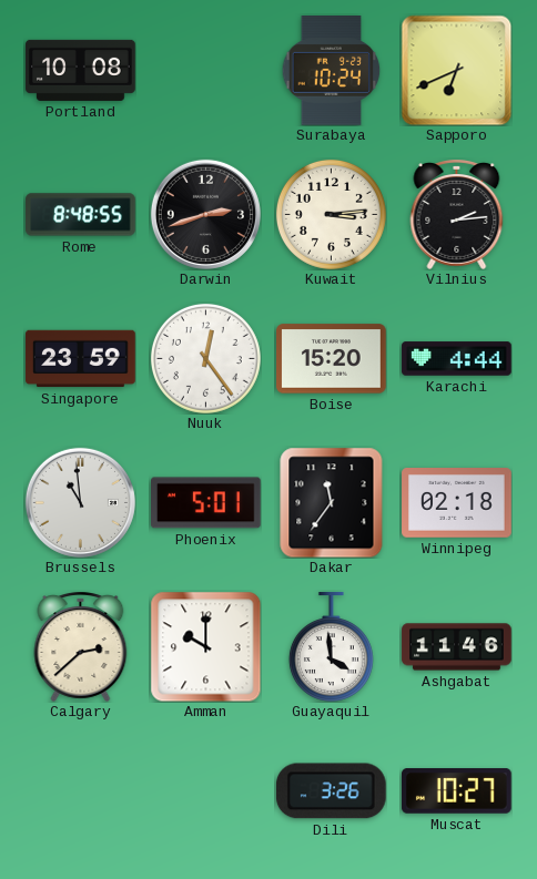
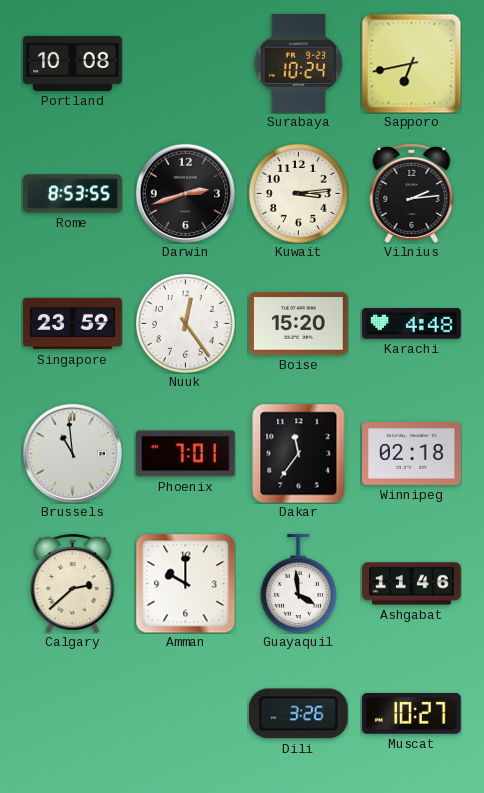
Sapporo: 6:41 -> 6:43 (411, 63)
Rome: 8:48 -> 8:53 (73, 194)
Karachi: 4:44 -> 4:48 (412, 324)
Phoenix: 5:01 -> 7:01 (186, 454)
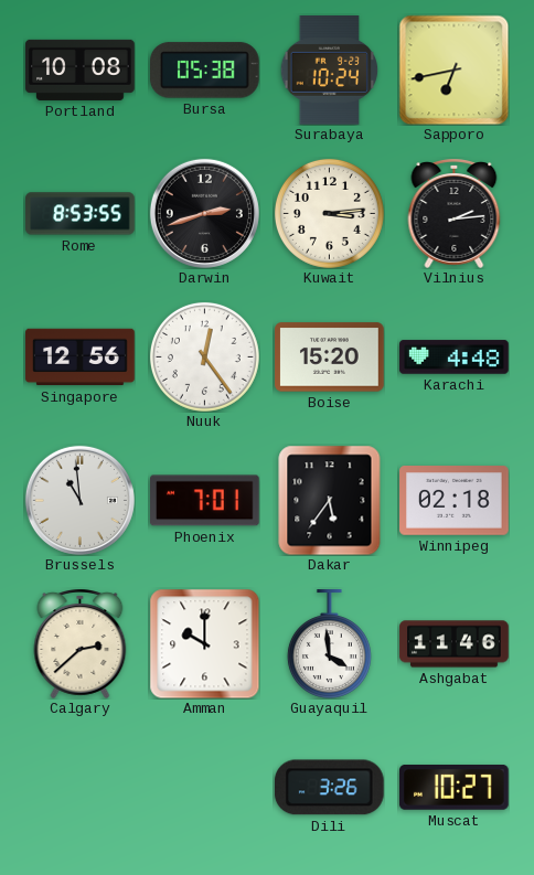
Bursa: none -> 05:38 (205, 71)
Singapore: 23:59 -> 12:56 (81, 358)
Dakar: 11:36 -> 5:36 (330, 500)
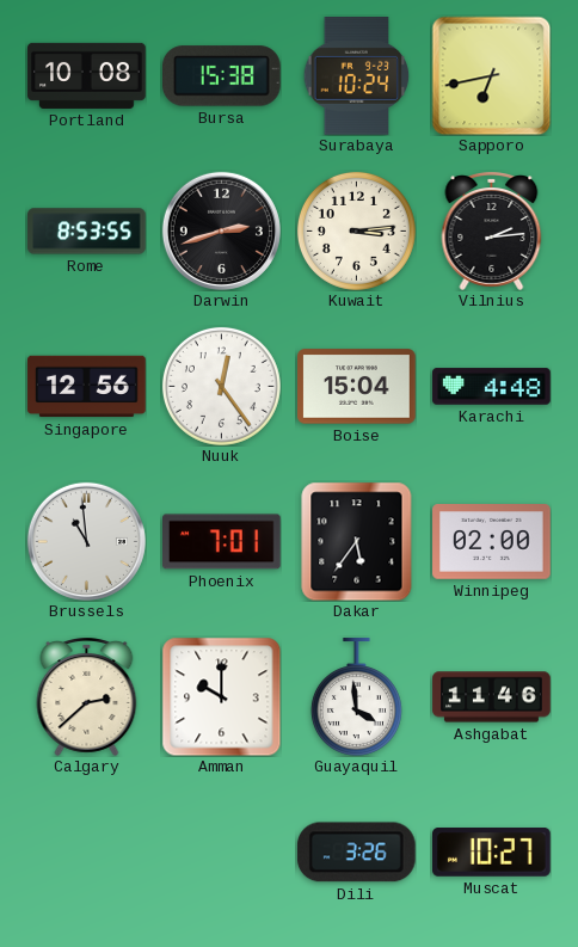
Bursa: 05:38 -> 15:38 (222, 76)
Boise: 15:20 -> 15:04 (357, 387)
Winnipeg: 02:18 -> 02:00 (492, 542)
